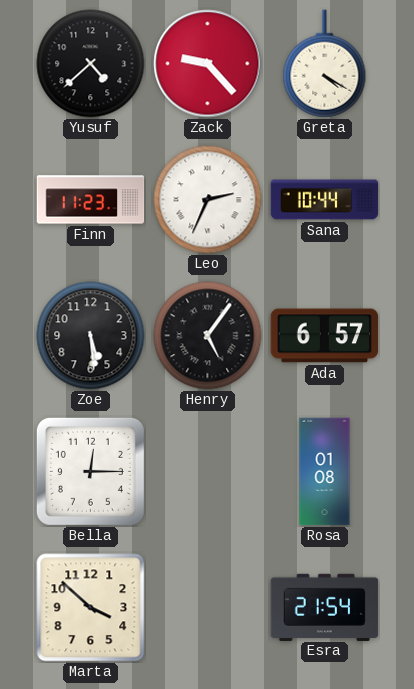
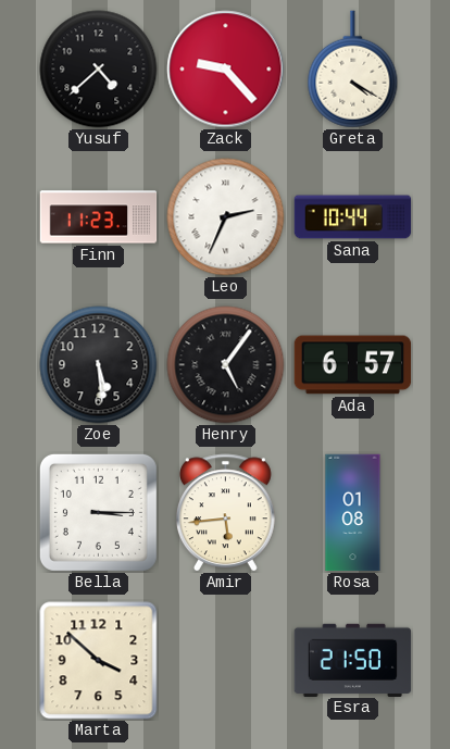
Bella: 12:15 -> 3:15 (98, 512)
Amir: none -> 5:44 (225, 513)
Esra: 21:54 -> 21:50 (353, 660)
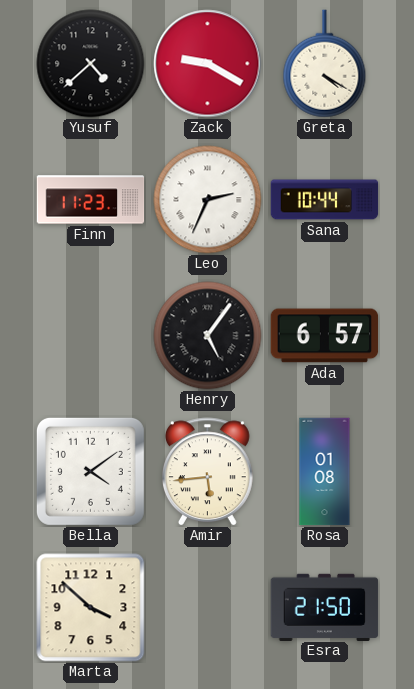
Zack: 9:23 -> 9:20 (208, 64)
Zoe: 5:29 -> none (99, 365)
Bella: 3:15 -> 4:09 (90, 471)
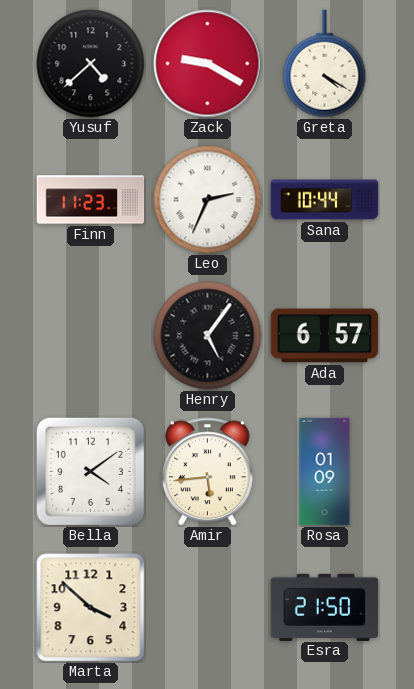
Rosa: 01:08 -> 01:09 (325, 472)
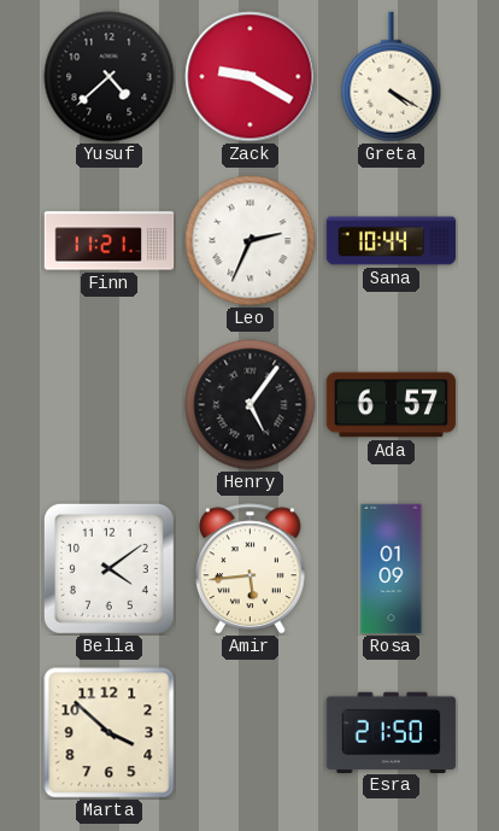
Finn: 11:23 -> 11:21 (110, 241)
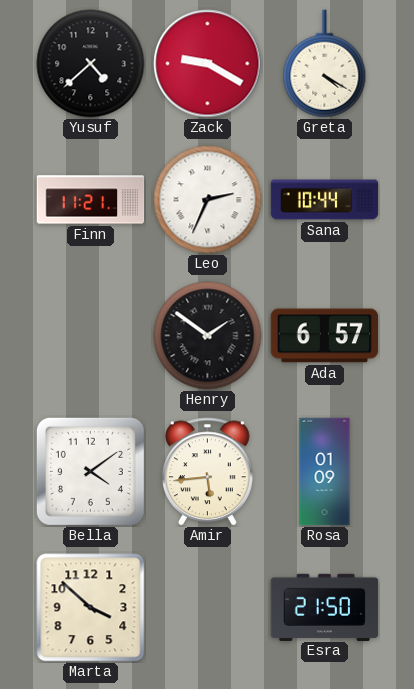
Henry: 5:06 -> 1:51 (208, 336)
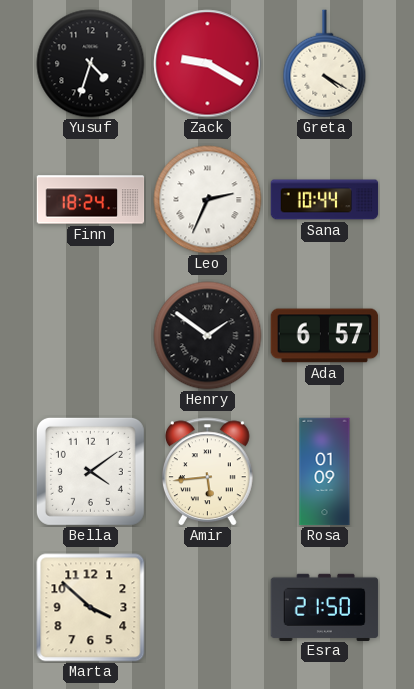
Yusuf: 4:38 -> 4:33 (91, 64)
Finn: 11:21 -> 18:24 (91, 200)
